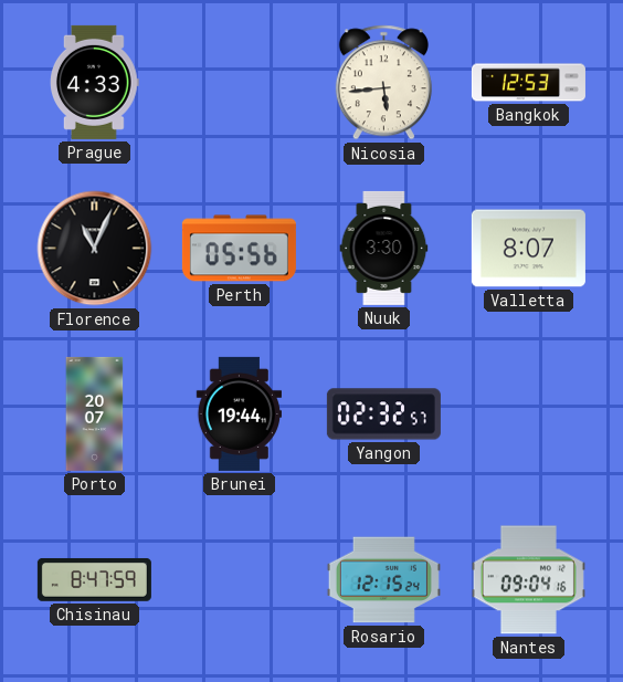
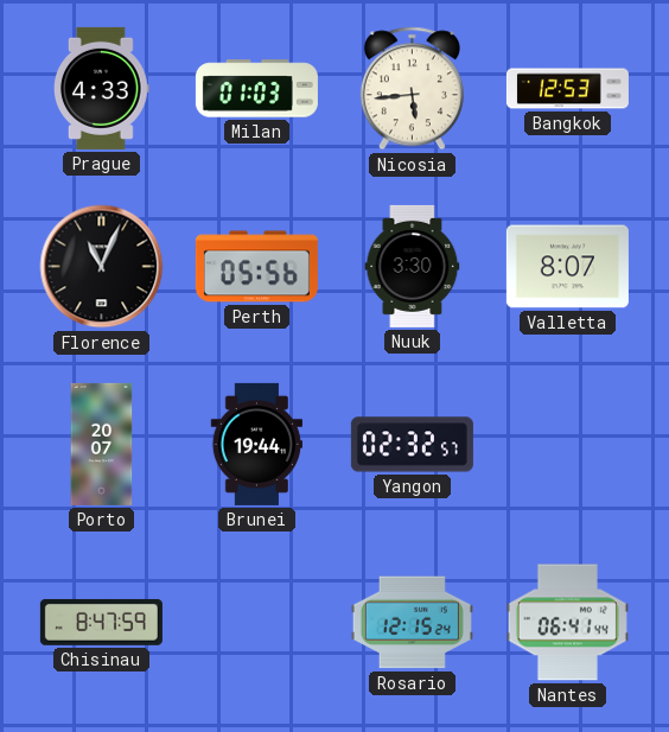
Milan: none -> 01:03 (256, 89)
Nantes: 09:04 -> 06:41 (567, 623)
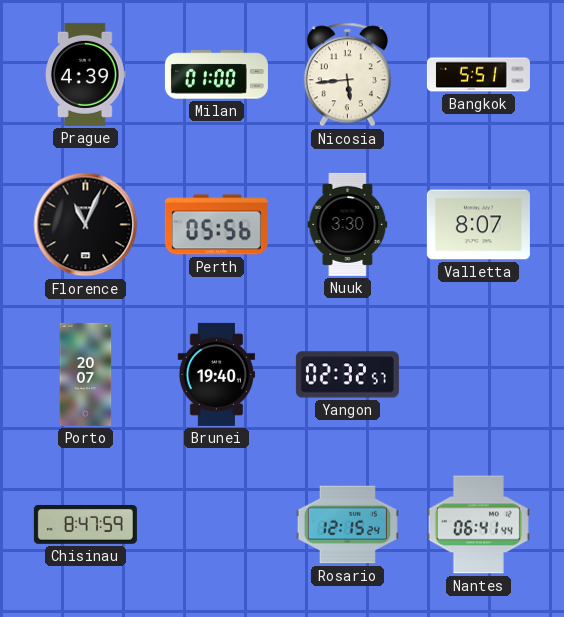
Prague: 4:33 -> 4:39 (86, 74)
Milan: 01:03 -> 01:00 (216, 75)
Bangkok: 12:53 -> 5:51 (478, 75)
Brunei: 19:44 -> 19:40 (216, 374)
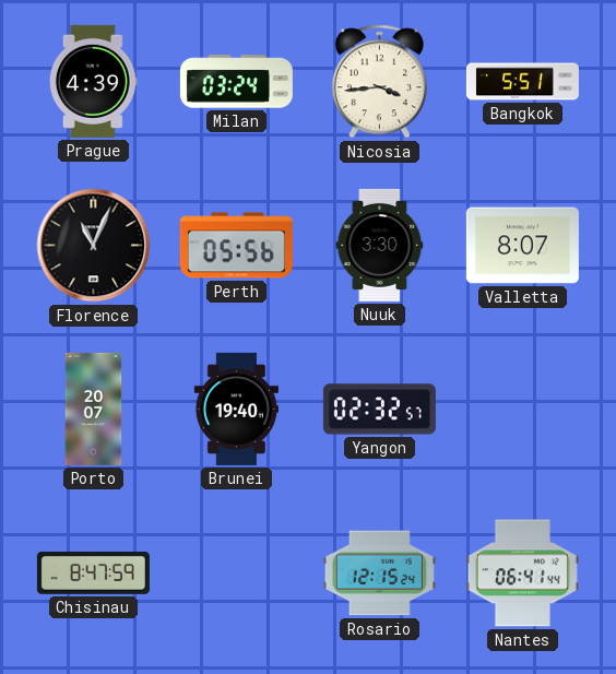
Milan: 01:00 -> 03:24 (236, 82)
Nicosia: 5:44 -> 3:44 (379, 82)
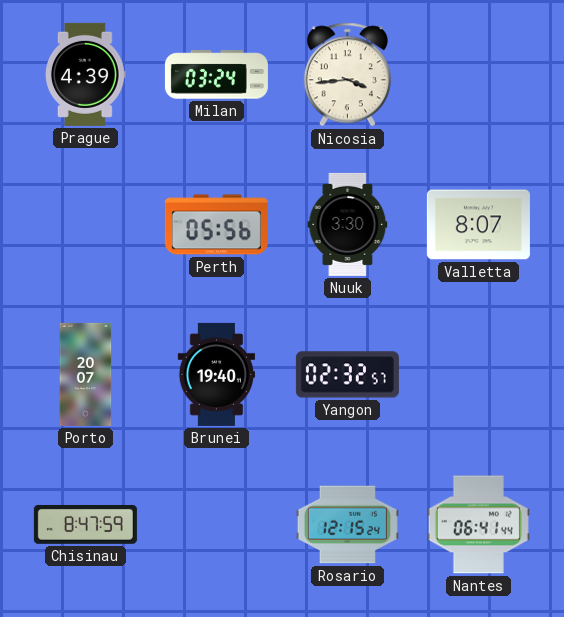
Bangkok: 5:51 -> none (522, 82)
Florence: 11:04 -> none (94, 246)
